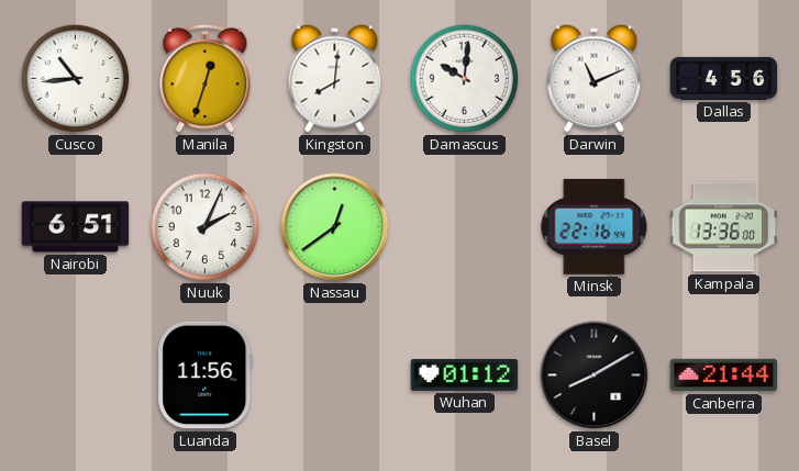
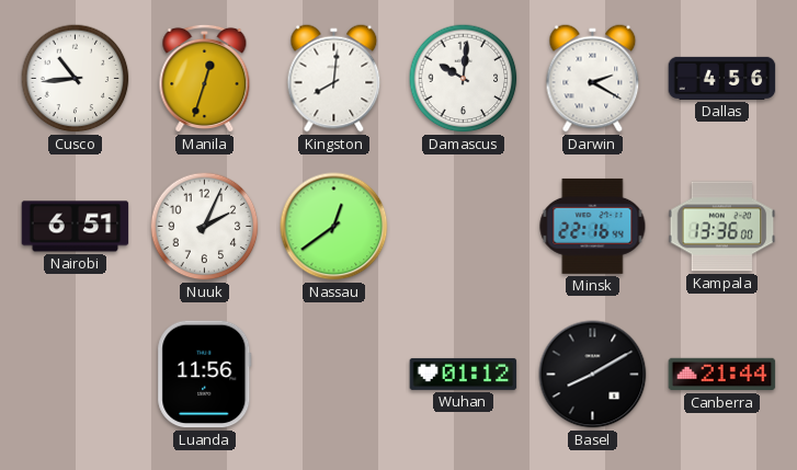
Darwin: 11:11 -> 2:20 (593, 79)
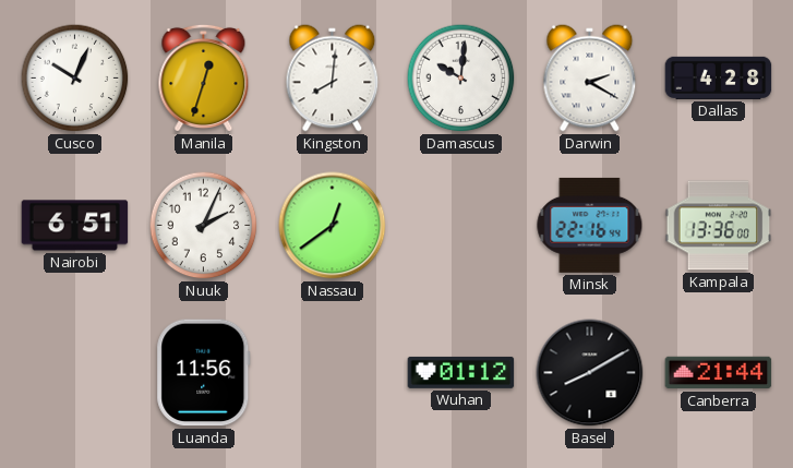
Cusco: 10:44 -> 10:04 (75, 79)
Dallas: 4:56 -> 4:28 (719, 77)
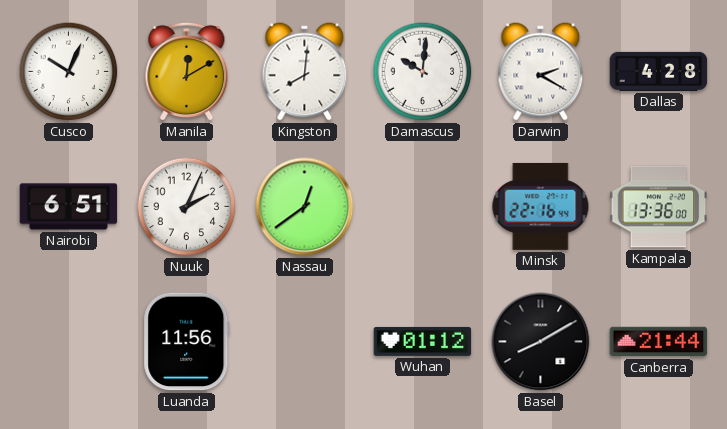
Manila: 12:33 -> 12:10 (187, 71)
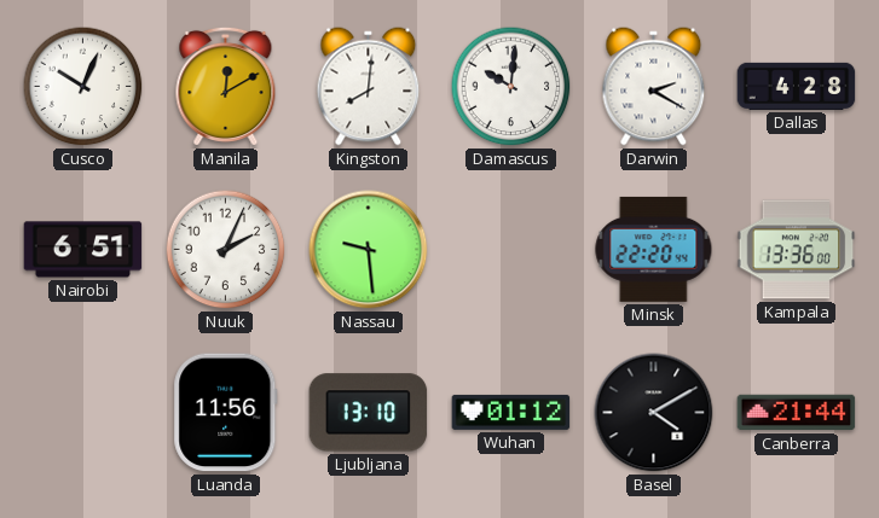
Nassau: 12:39 -> 9:29 (369, 250)
Minsk: 22:16 -> 22:20 (654, 249)
Ljubljana: none -> 13:10 (369, 413)
Basel: 8:10 -> 4:10 (654, 413)
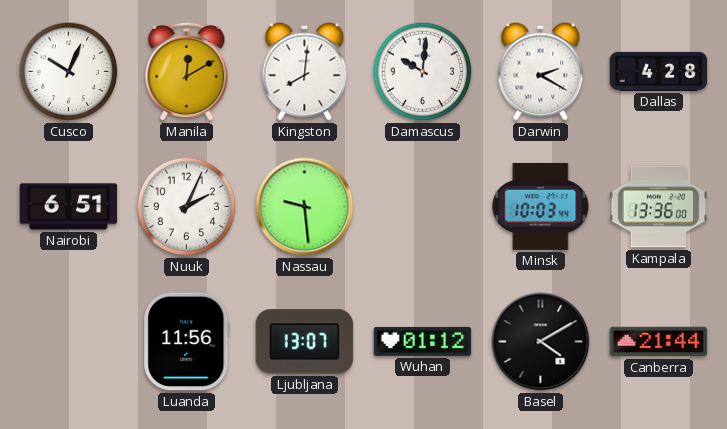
Minsk: 22:20 -> 10:03 (541, 206)
Ljubljana: 13:10 -> 13:07 (305, 342)
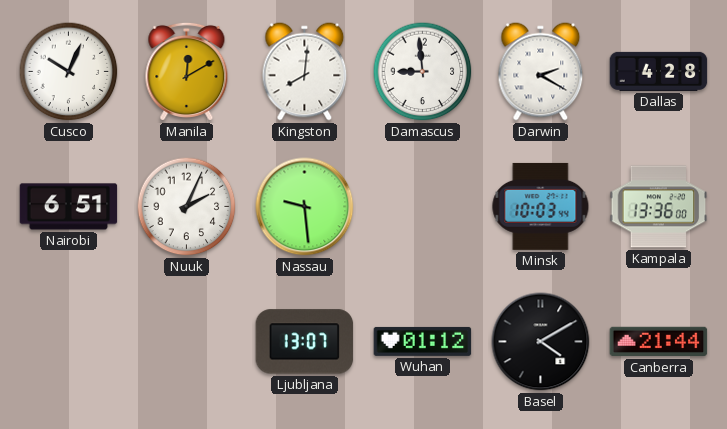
Damascus: 10:01 -> 8:59 (423, 72)
Luanda: 11:56 -> none (187, 342)
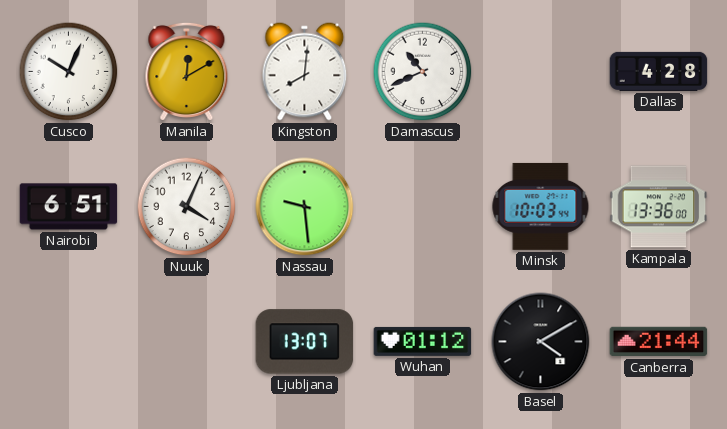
Damascus: 8:59 -> 10:41 (423, 72)
Darwin: 2:20 -> none (541, 72)
Nuuk: 2:04 -> 4:04 (187, 207)
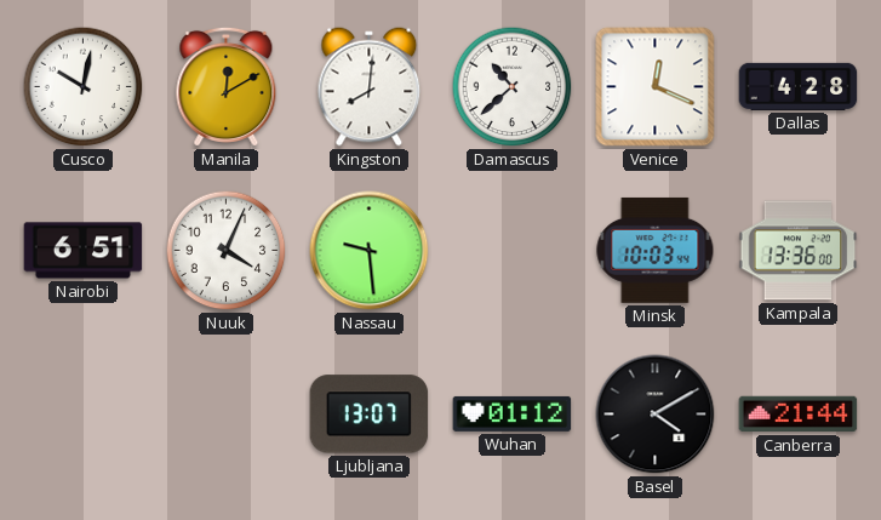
Cusco: 10:04 -> 10:02 (84, 87)
Damascus: 10:41 -> 10:38 (513, 87)
Venice: none -> 12:19 (656, 87)
